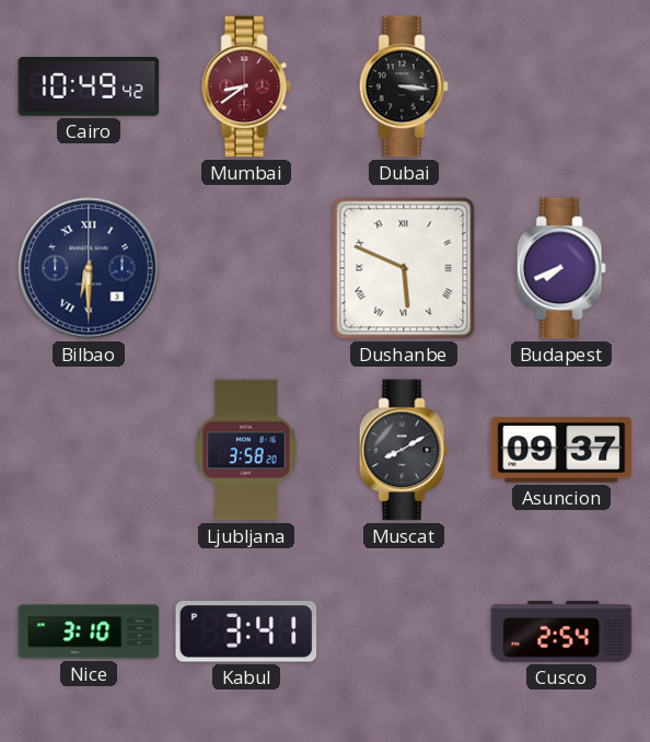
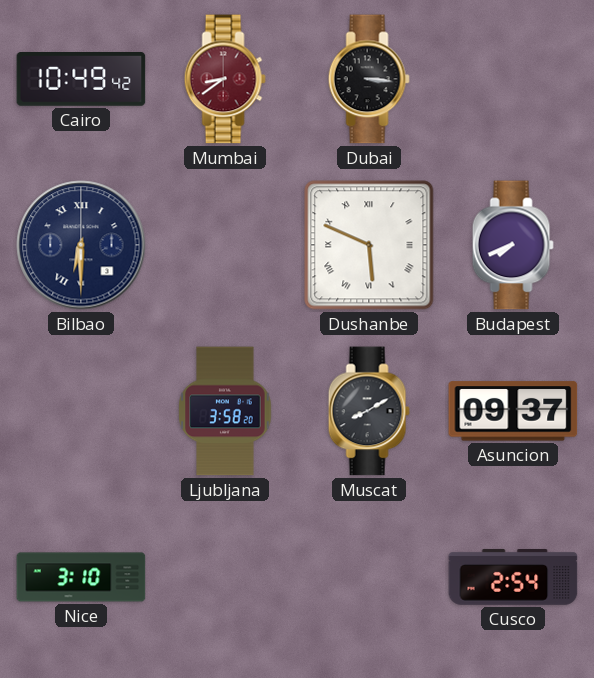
Kabul: 3:41 -> none (246, 631)
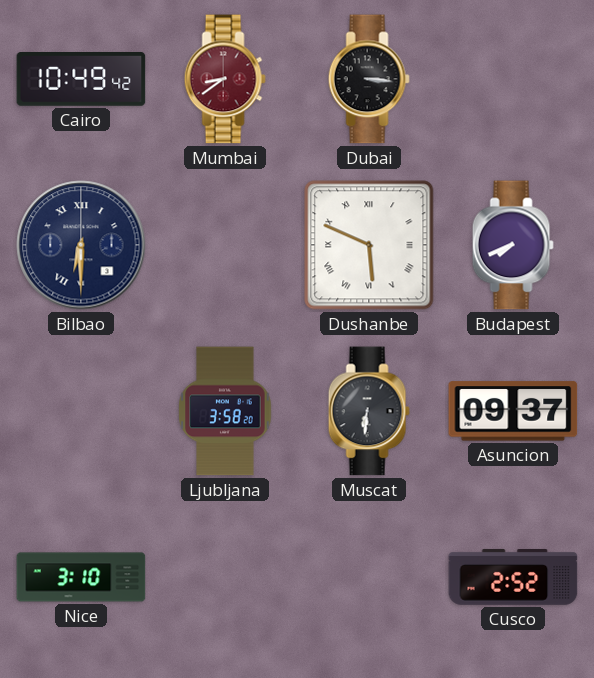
Muscat: 8:10 -> 6:31 (369, 411)
Cusco: 2:54 -> 2:52 (513, 578)
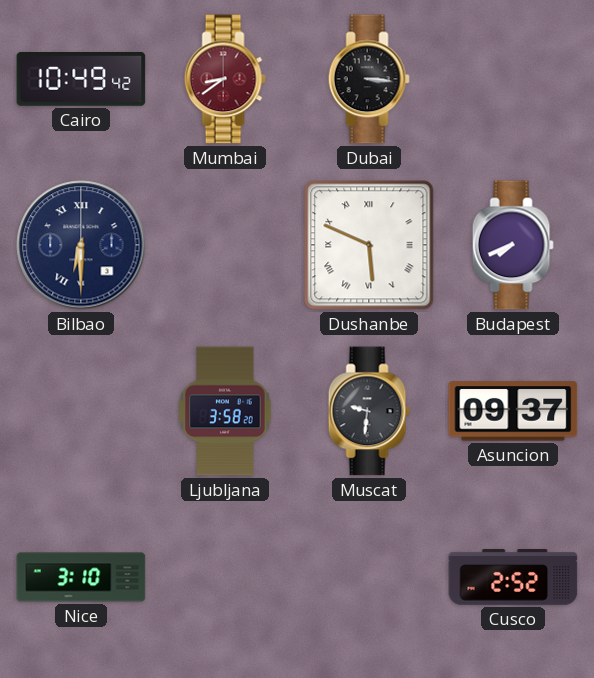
Muscat: 6:31 -> 9:31 (369, 411)
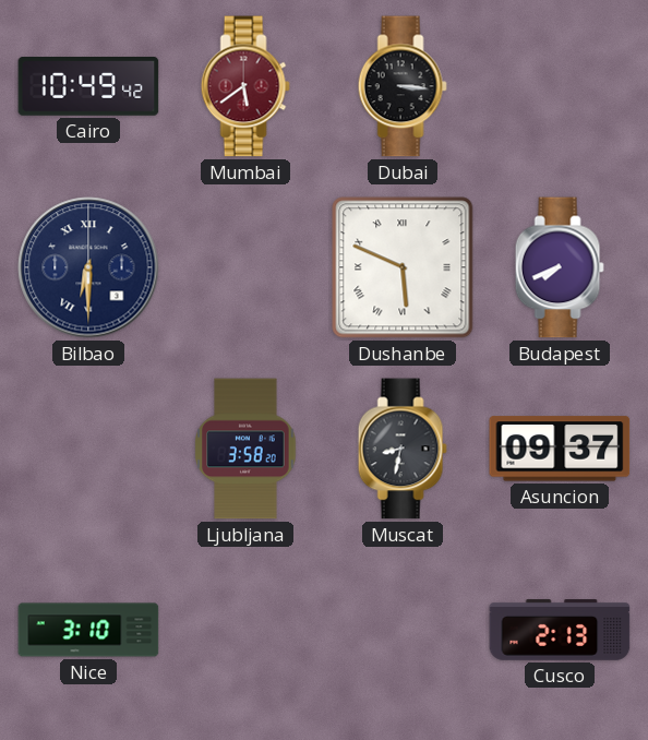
Mumbai: 8:39 -> 5:39 (245, 86)
Muscat: 9:31 -> 8:32 (403, 449)
Cusco: 2:52 -> 2:13 (560, 631)
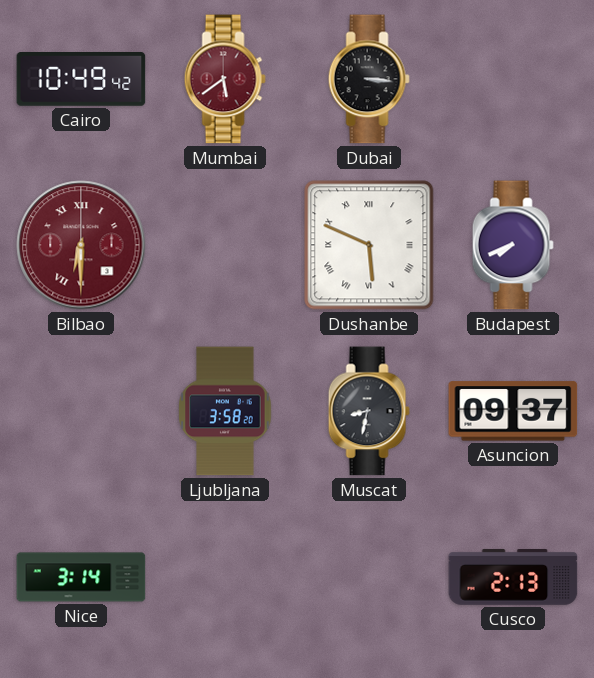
Bilbao dial: navy -> burgundy (81, 245)
Nice: 3:10 -> 3:14 (81, 577)
